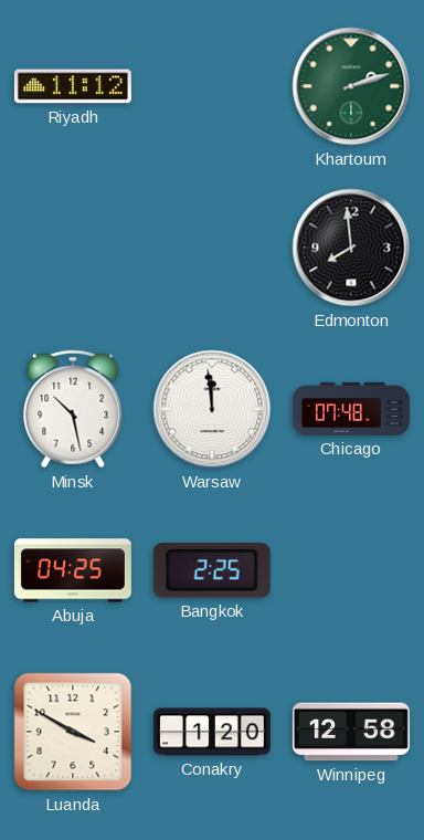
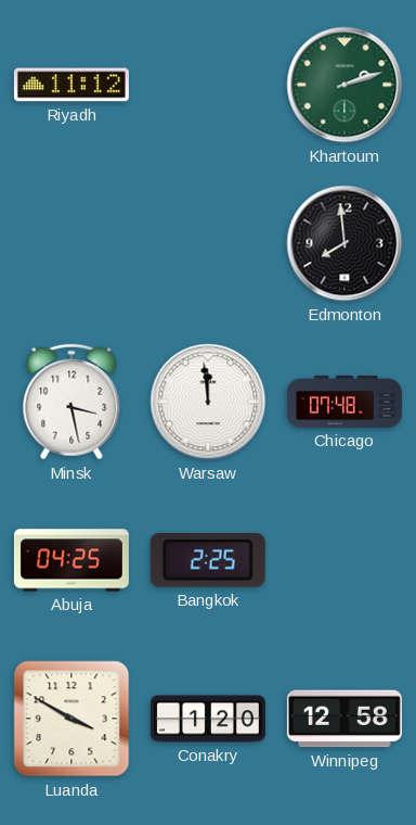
Minsk: 10:28 -> 3:28 (71, 402)
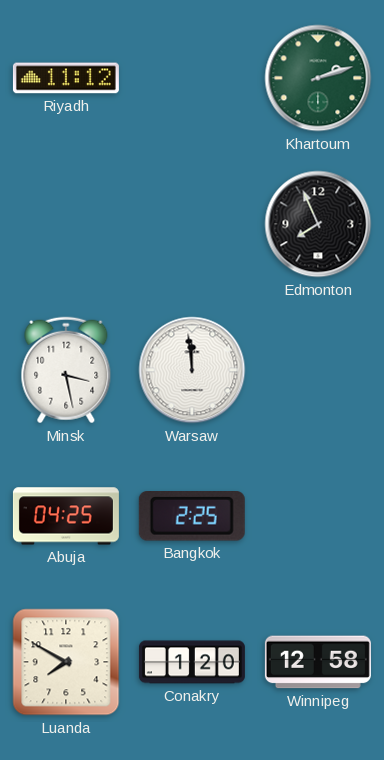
Edmonton: 7:59 -> 7:56 (318, 224)
Chicago: 07:48 -> none (344, 402)
Luanda: 3:50 -> 7:50 (66, 662)
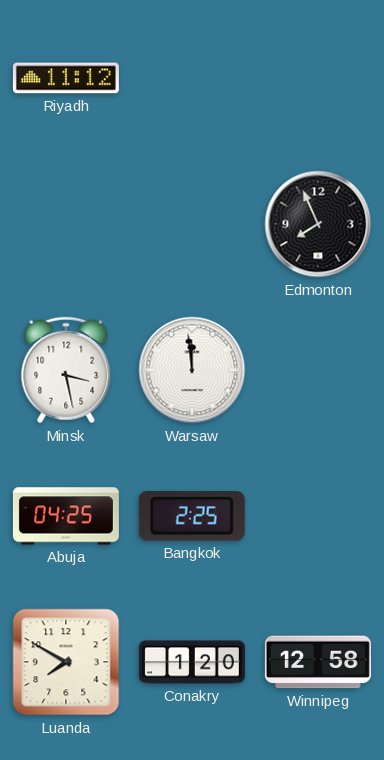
Khartoum: 2:12 -> none (318, 78)
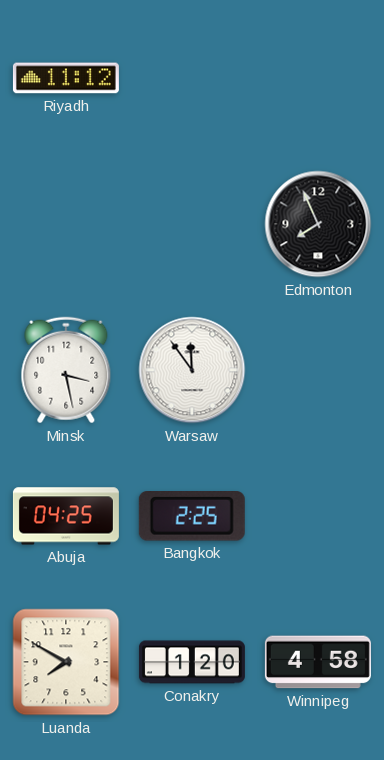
Warsaw: 11:59 -> 11:54 (192, 370)
Winnipeg: 12:58 -> 4:58 (318, 662)
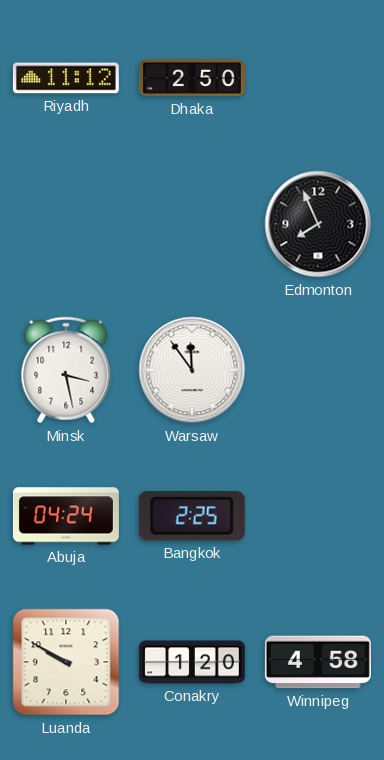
Dhaka: none -> 2:50 (192, 78)
Abuja: 04:25 -> 04:24 (66, 516)
Luanda: 7:50 -> 9:50 (66, 662)
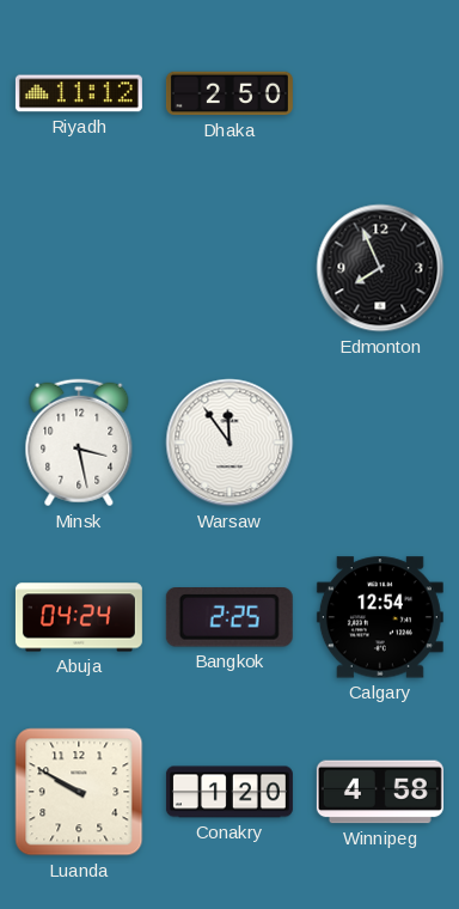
Calgary: none -> 12:54 (380, 617)
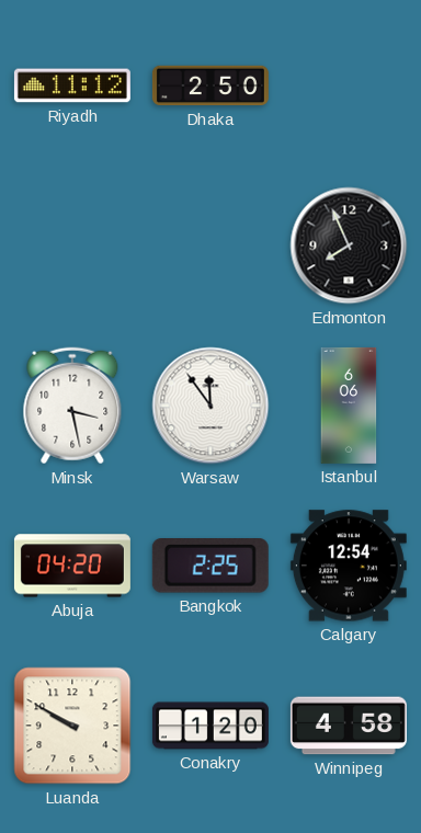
Istanbul: none -> 6:06 (349, 406)
Abuja: 04:24 -> 04:20 (72, 566)
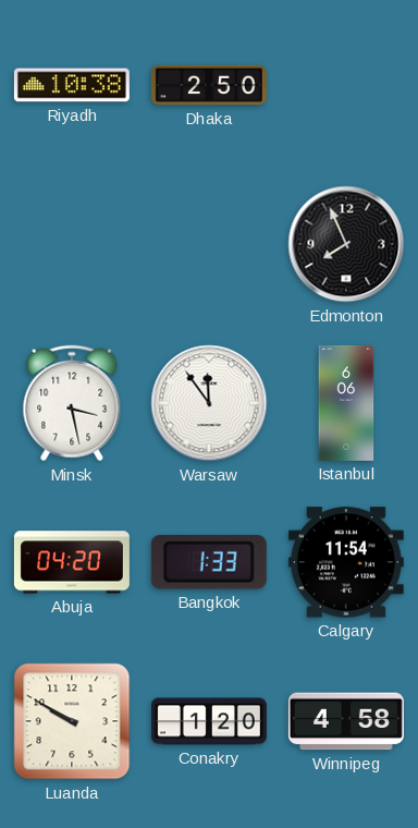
Riyadh: 11:12 -> 10:38 (72, 85)
Bangkok: 2:25 -> 1:33 (209, 563)
Calgary: 12:54 -> 11:54 (346, 562)
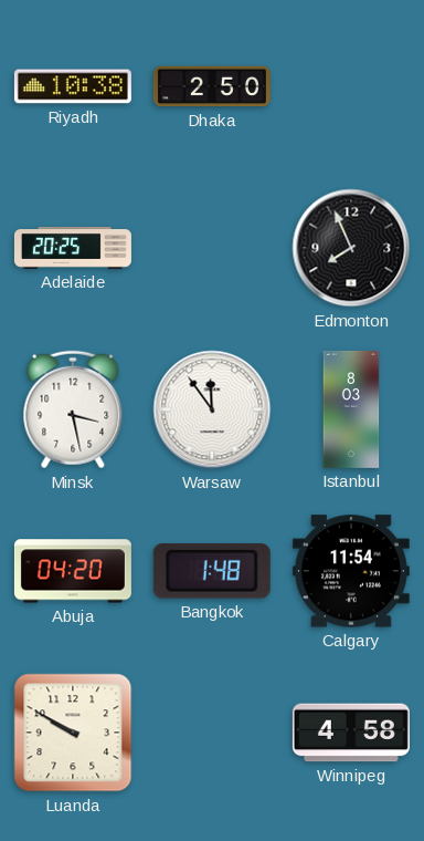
Adelaide: none -> 20:25 (73, 249)
Istanbul: 6:06 -> 8:03 (351, 409)
Bangkok: 1:33 -> 1:48 (212, 572)
Conakry: 1:20 -> none (209, 721)
